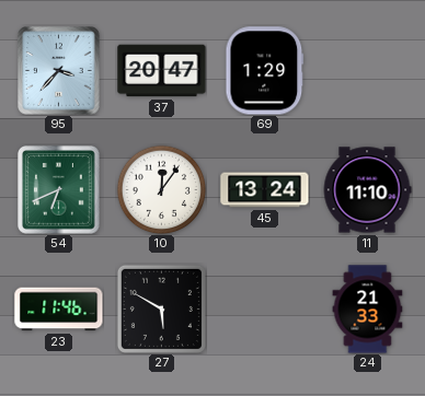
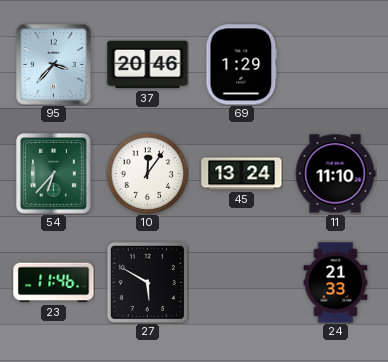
37: 20:47 -> 20:46 (148, 65)
54: 6:41 -> 6:37 (54, 174)
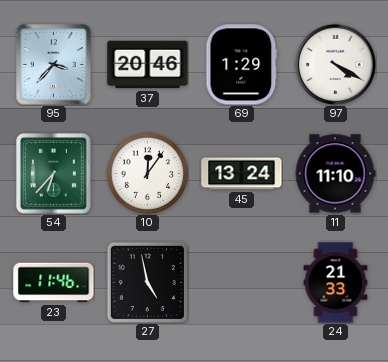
97: none -> 4:20 (335, 64)
27: 5:50 -> 4:58 (147, 282)
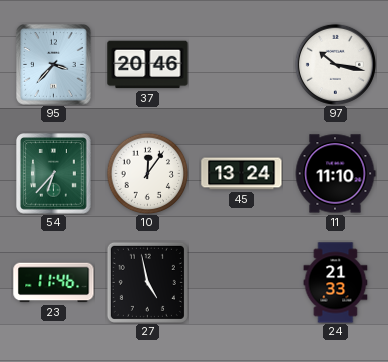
69: 1:29 -> none (242, 65)
97: 4:20 -> 10:17 (335, 64)
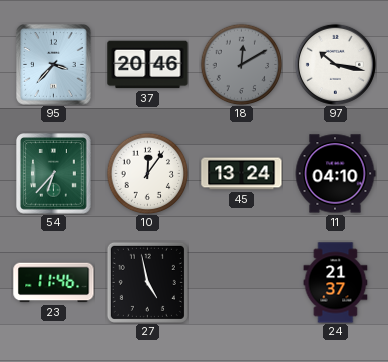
18: none -> 12:10 (241, 64)
11: 11:10 -> 04:10 (335, 174)
24: 21:33 -> 21:37 (336, 283)
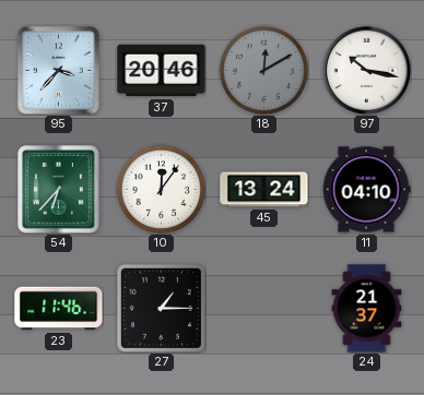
27: 4:58 -> 1:15 (161, 308)
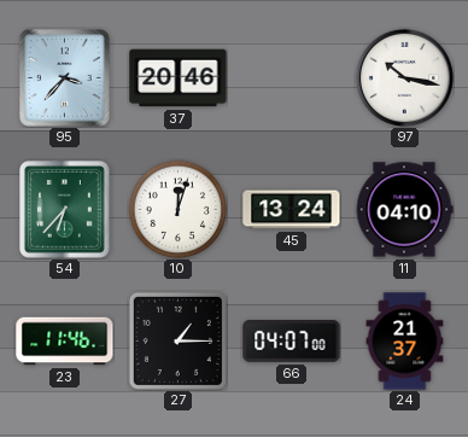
18: 12:10 -> none (263, 70)
10: 12:06 -> 12:03 (177, 209)
66: none -> 04:07 (292, 342)
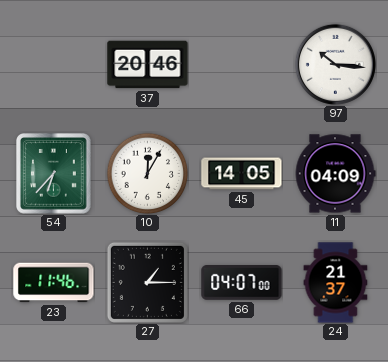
95: 3:37 -> none (65, 78)
97: 10:17 -> 10:16 (335, 64)
10: 12:03 -> 12:05 (147, 173)
45: 13:24 -> 14:05 (242, 174)
11: 04:10 -> 04:09 (335, 174)
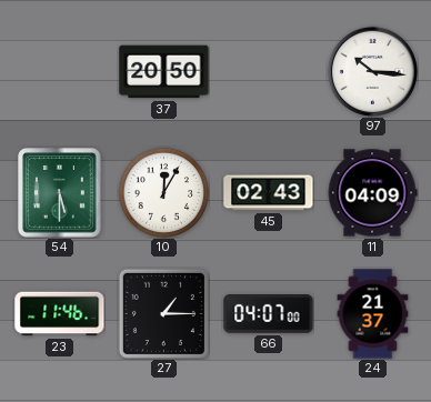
37: 20:46 -> 20:50 (164, 72)
54: 6:37 -> 5:30 (60, 193)
45: 14:05 -> 02:43 (269, 193)
